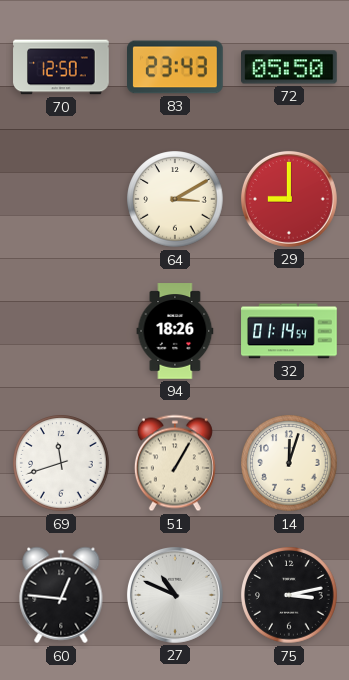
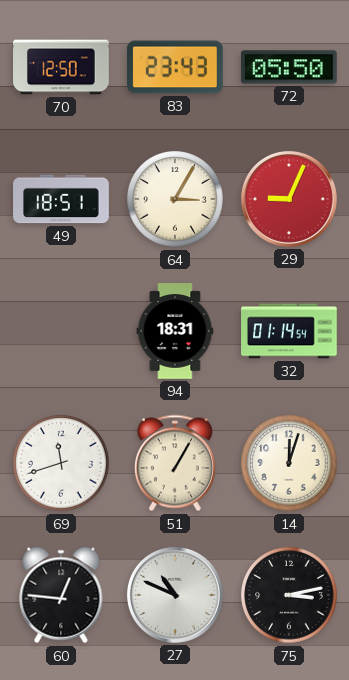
49: none -> 18:51 (61, 199)
64: 3:10 -> 3:05 (175, 199)
29: 9:00 -> 9:04 (289, 199)
94: 18:26 -> 18:31 (175, 331)
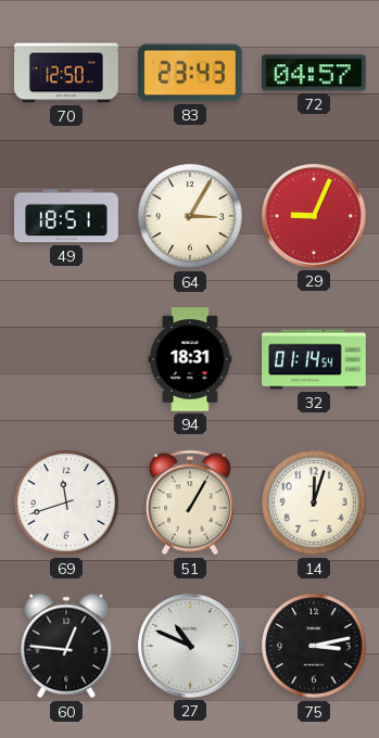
72: 05:50 -> 04:57 (315, 73)
